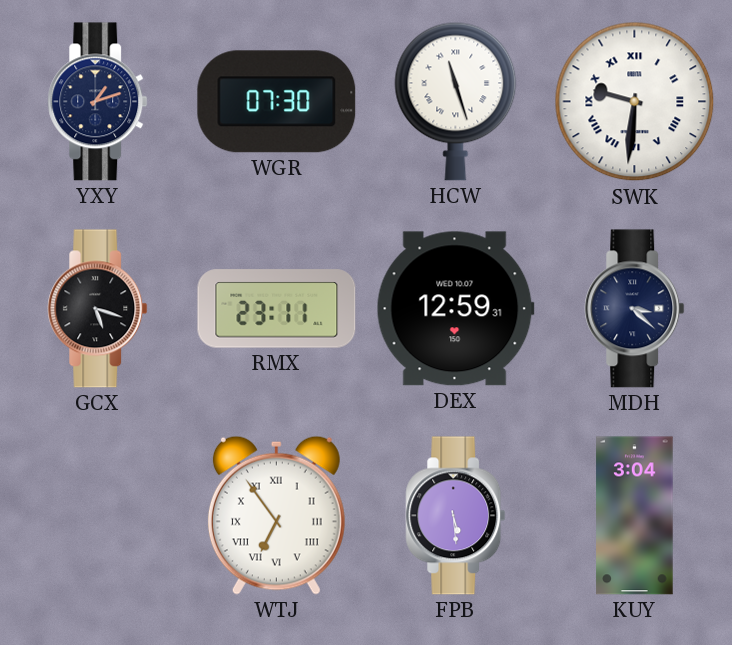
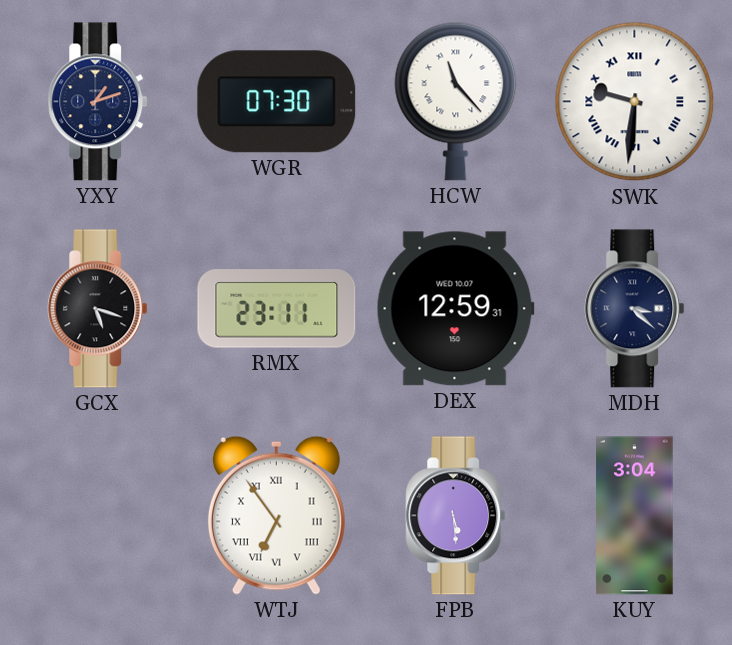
HCW: 11:27 -> 11:23 (456, 101)
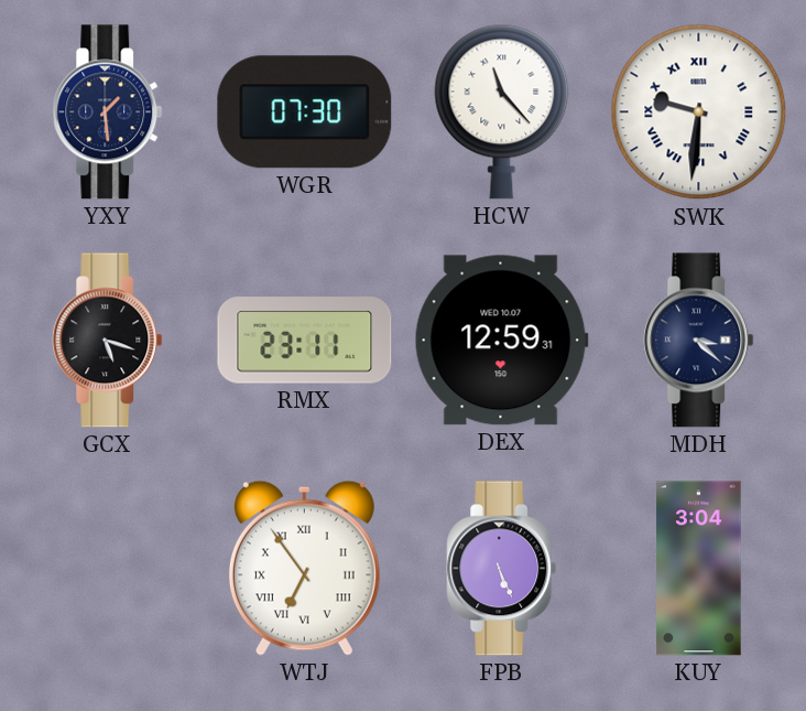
YXY: 1:12 -> 1:29 (108, 112)
FPB: 5:29 -> 5:26 (502, 569)
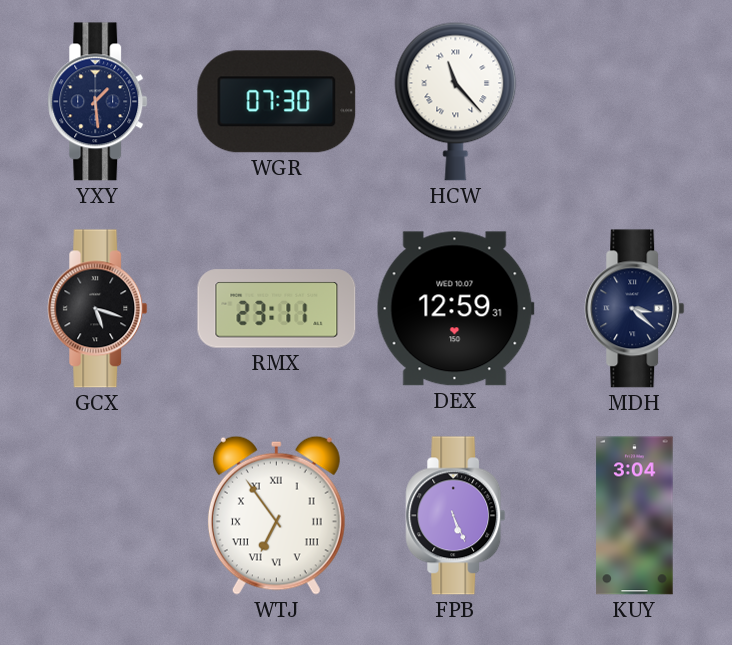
SWK: 9:31 -> none (699, 112)
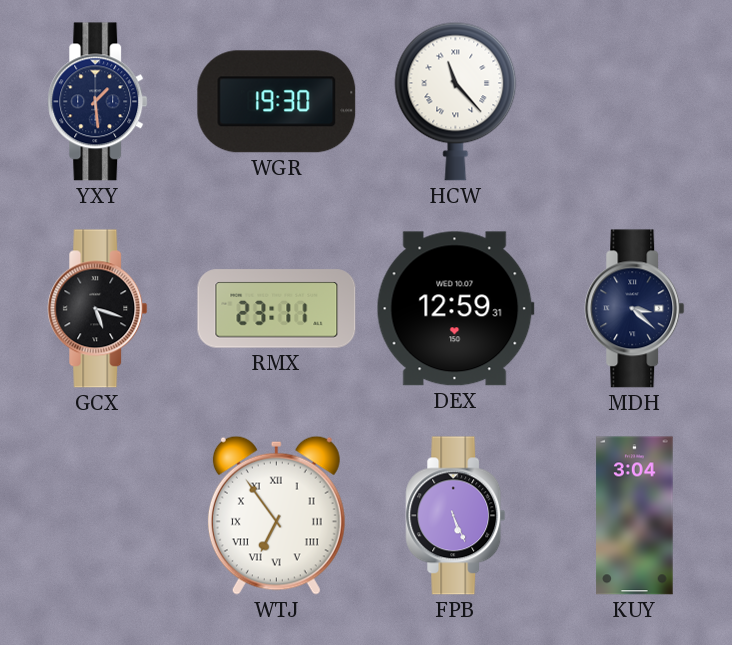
WGR: 07:30 -> 19:30 (277, 102)
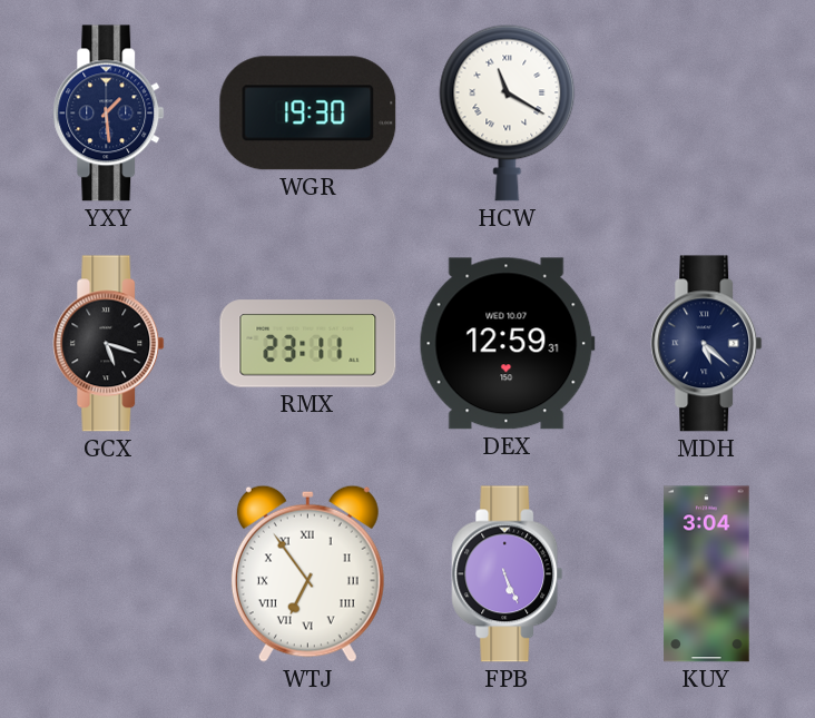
HCW: 11:23 -> 11:20 (508, 112)
MDH: 3:22 -> 5:22 (707, 344)
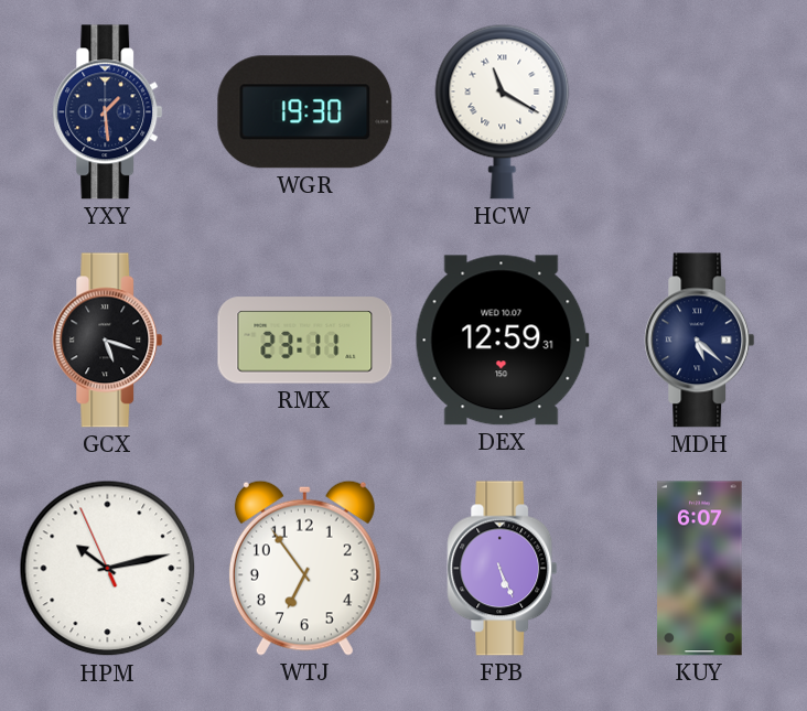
HPM: none -> 10:12 (108, 569)
WTJ numerals: Roman -> Arabic (304, 568)
KUY: 3:04 -> 6:07 (700, 569)
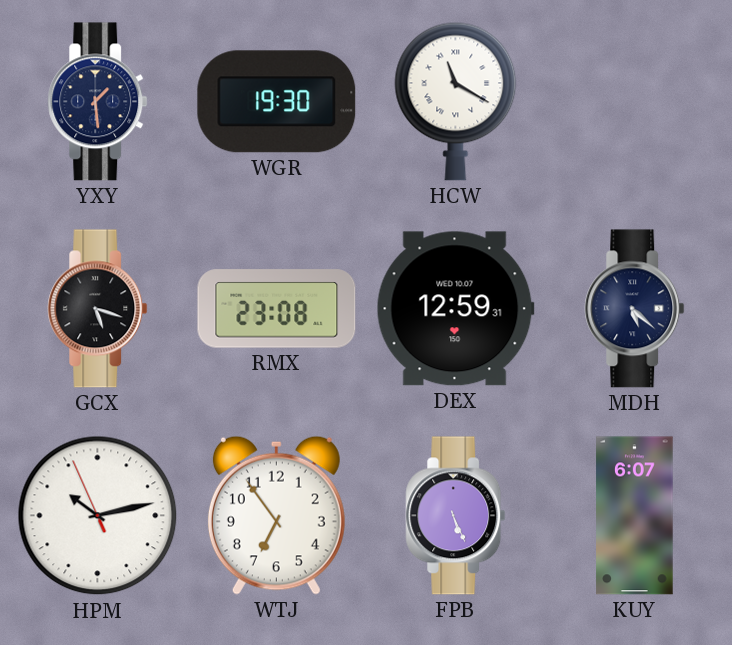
RMX: 23:11 -> 23:08 (277, 309)
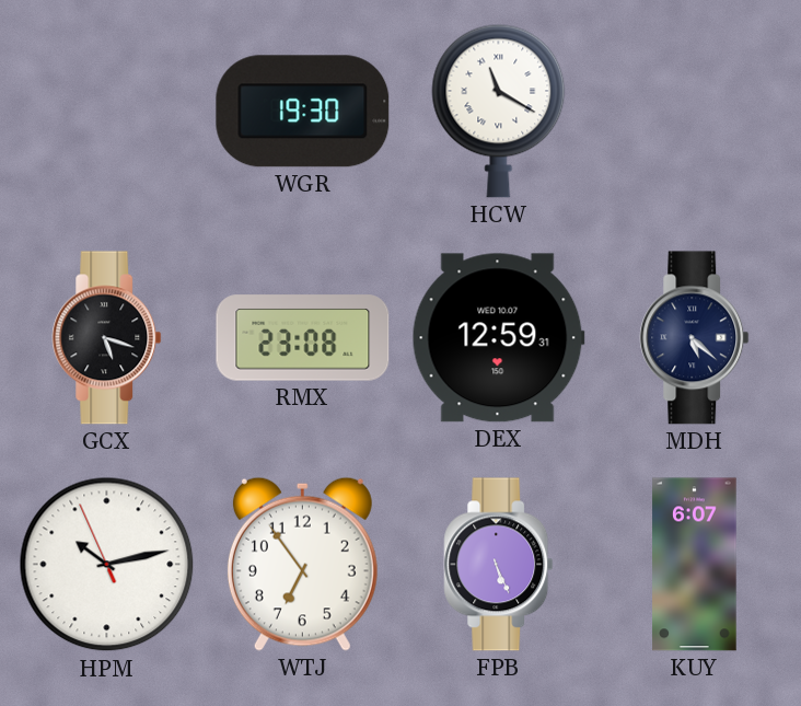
YXY: 1:29 -> none (98, 102)
